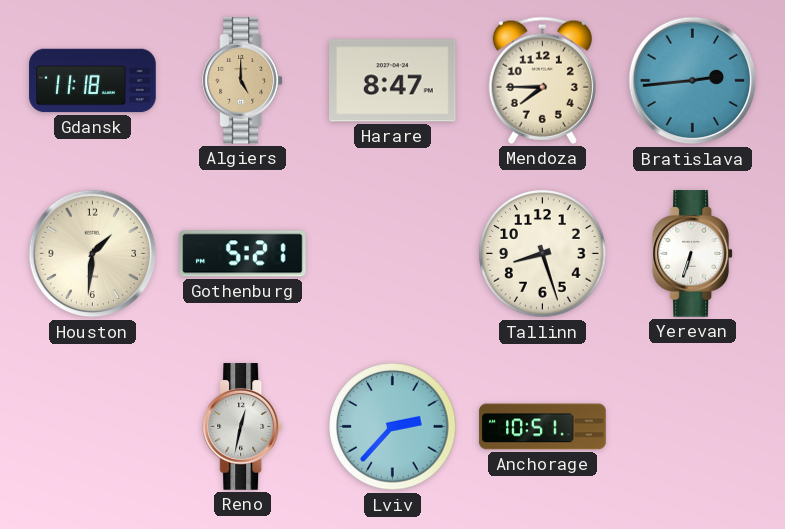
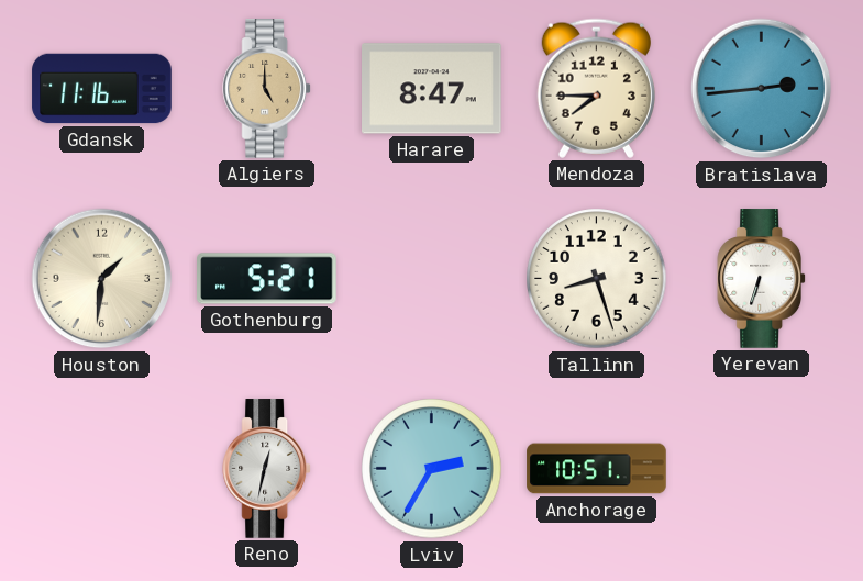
Gdansk: 11:18 -> 11:16 (102, 89)
Lviv: 2:37 -> 2:35 (432, 469)
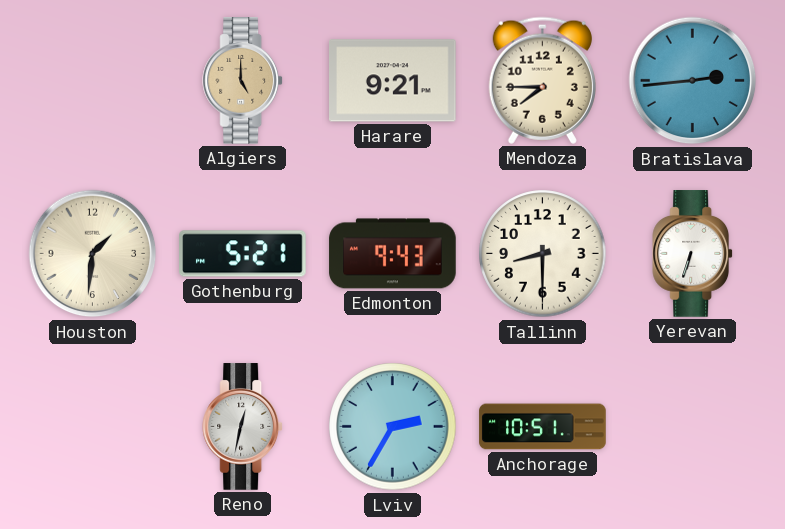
Gdansk: 11:16 -> none (102, 89)
Harare: 8:47 -> 9:21 (393, 81)
Edmonton: none -> 9:43 (393, 254)
Tallinn: 8:27 -> 8:30 (543, 254)
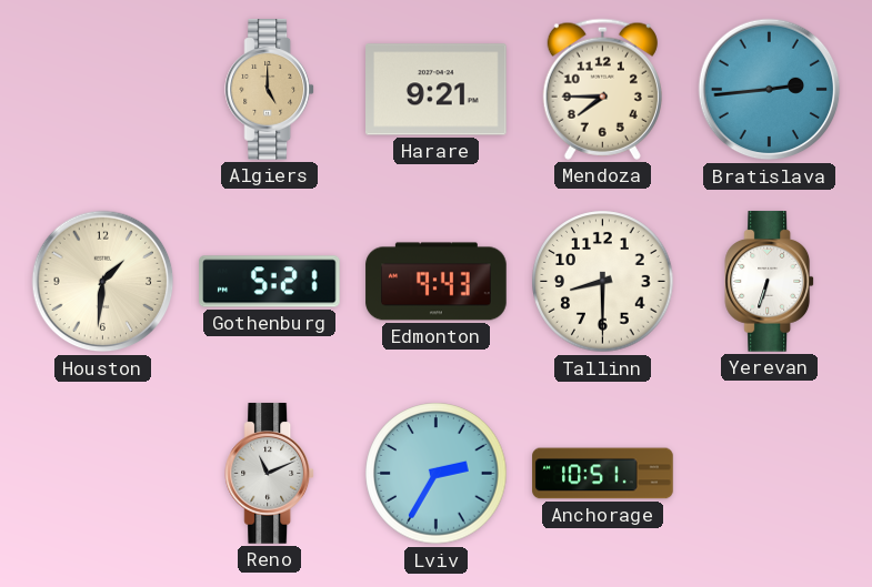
Reno: 12:32 -> 11:11 (270, 474)
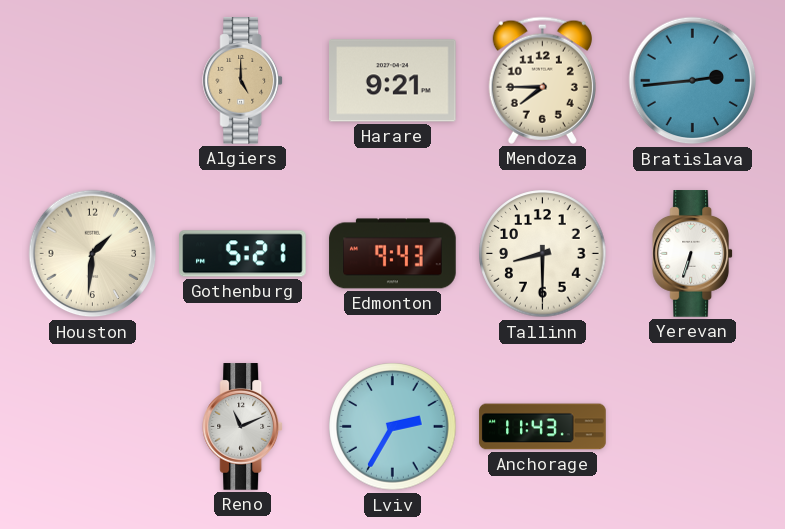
Anchorage: 10:51 -> 11:43 (543, 427)
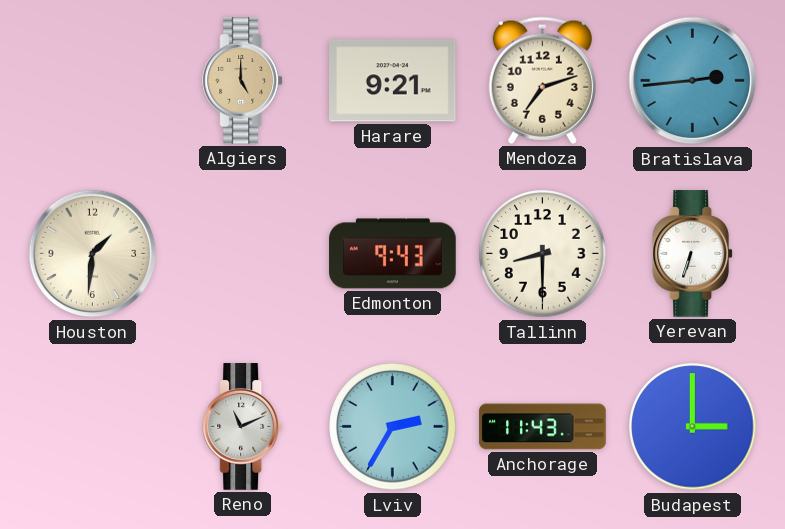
Mendoza: 7:45 -> 7:12 (542, 80)
Gothenburg: 5:21 -> none (243, 254)
Budapest: none -> 3:00 (693, 427)
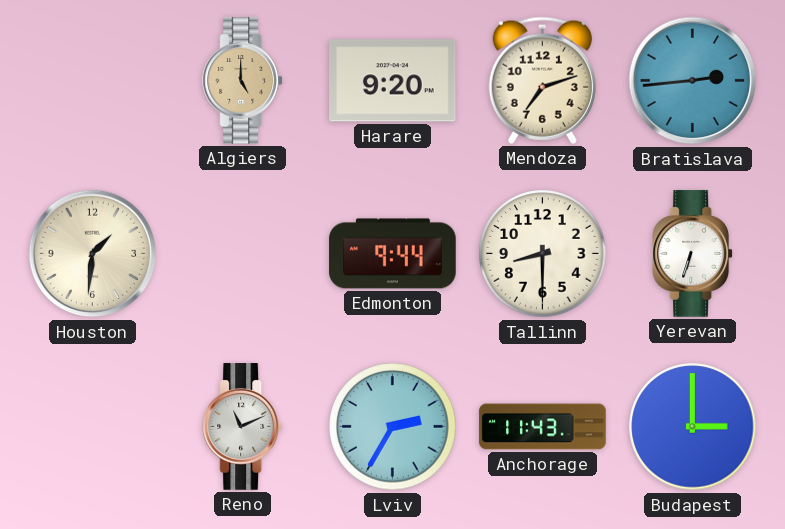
Harare: 9:21 -> 9:20 (393, 81)
Edmonton: 9:43 -> 9:44 (393, 254)
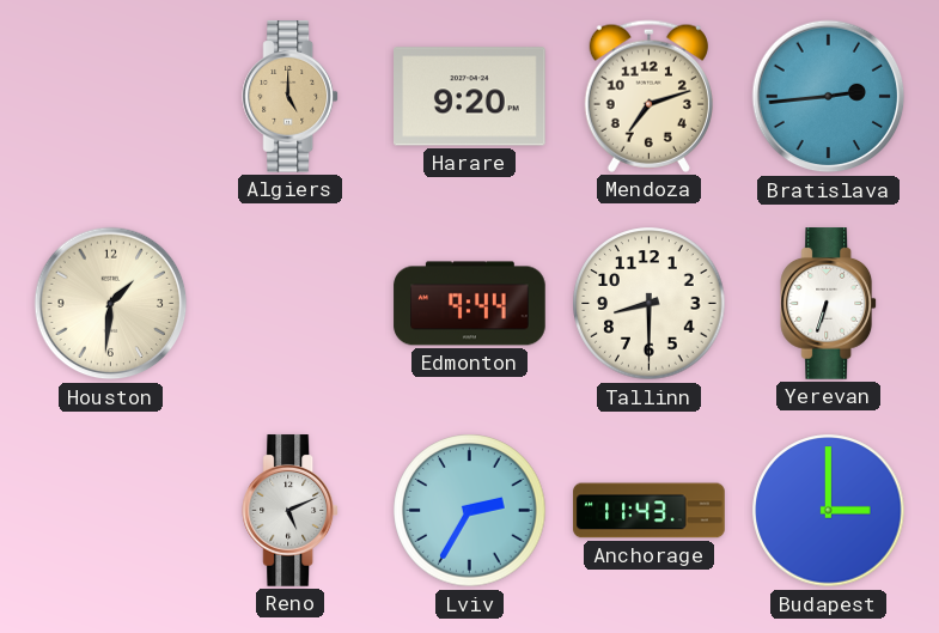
Reno: 11:11 -> 5:11 (291, 511)
